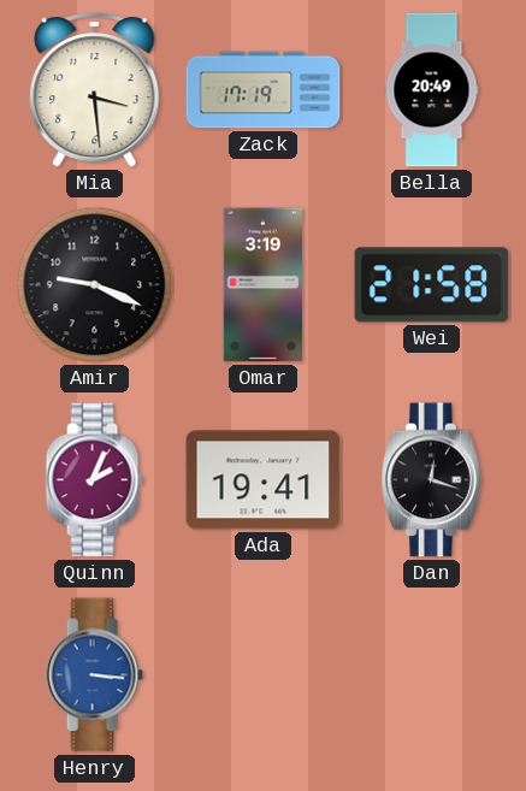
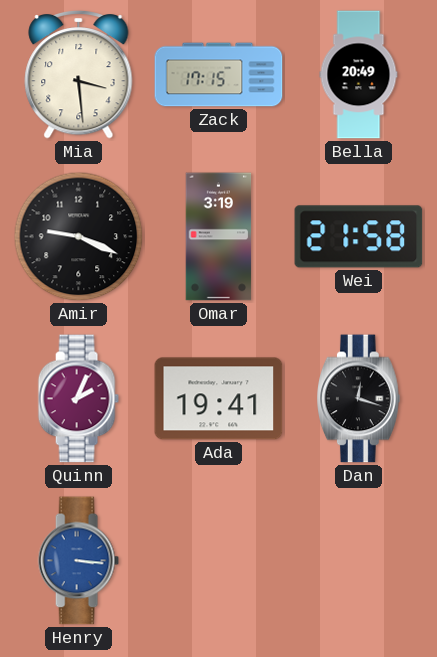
Zack: 17:19 -> 17:15 (219, 75)
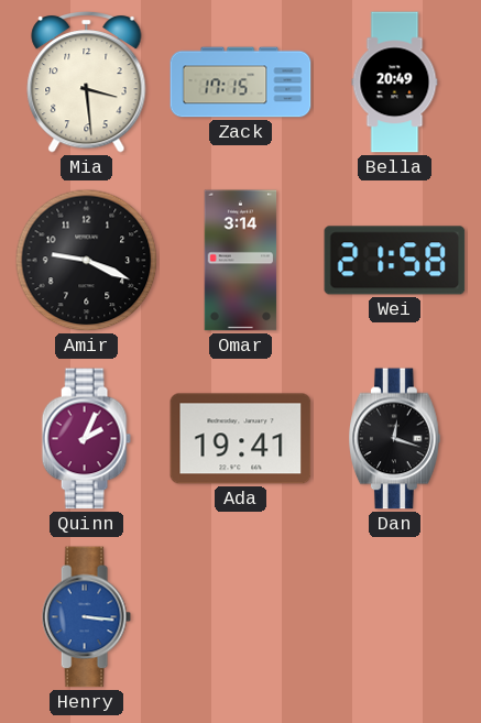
Omar: 3:19 -> 3:14 (241, 261)
